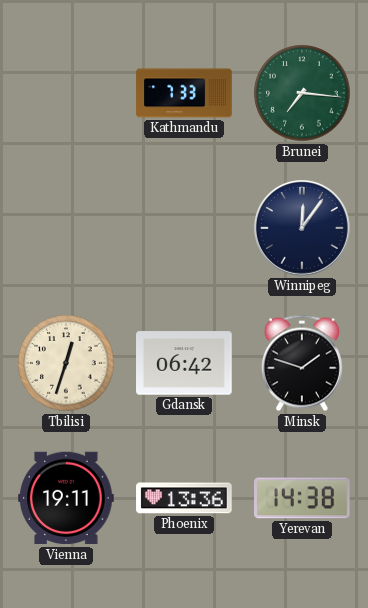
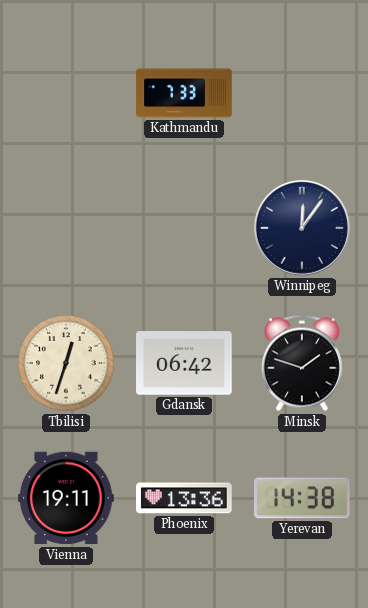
Brunei: 7:16 -> none (302, 93)
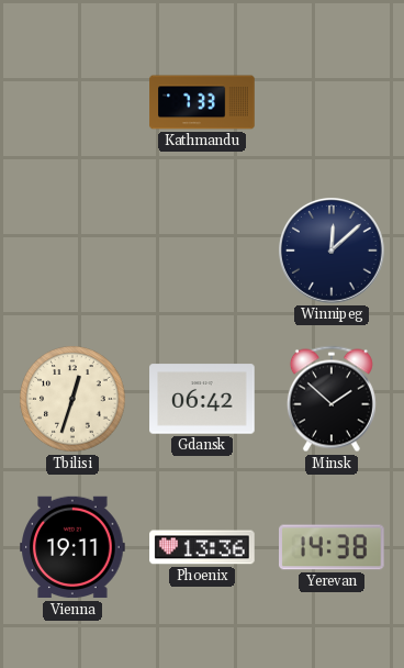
Winnipeg: 12:06 -> 12:08 (333, 252)
Minsk: 1:48 -> 1:52 (332, 399)
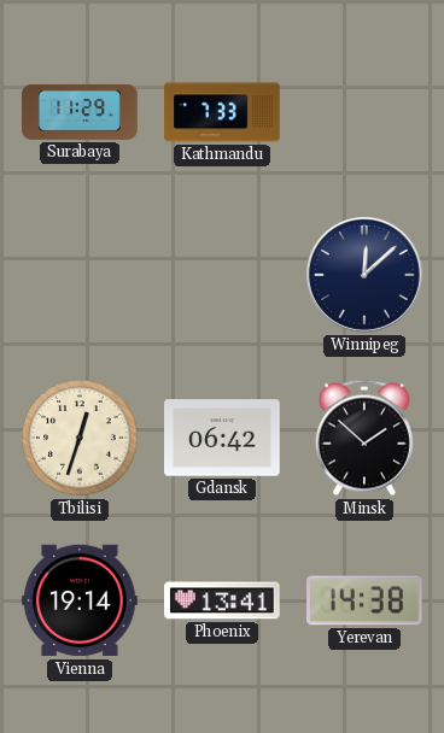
Surabaya: none -> 11:29 (80, 112)
Vienna: 19:11 -> 19:14 (80, 600)
Phoenix: 13:36 -> 13:41 (222, 600)
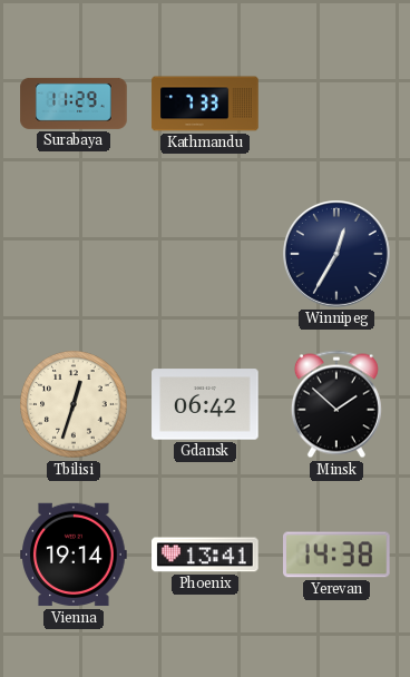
Winnipeg: 12:08 -> 12:35 (338, 255)
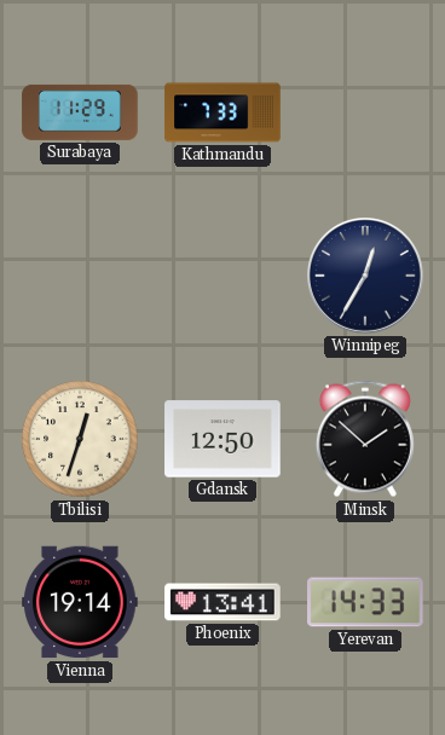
Gdansk: 06:42 -> 12:50 (223, 439)
Yerevan: 14:38 -> 14:33 (365, 602)
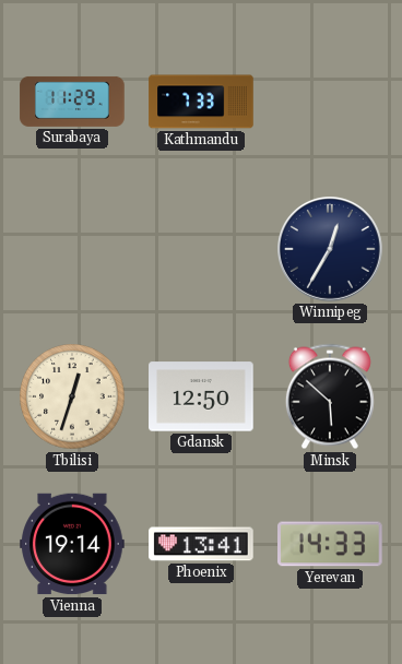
Minsk: 1:52 -> 5:52 (330, 396)
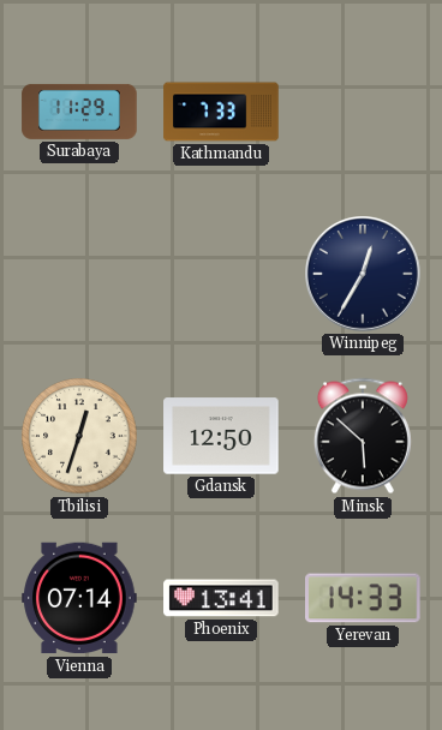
Vienna: 19:14 -> 07:14 (79, 598)
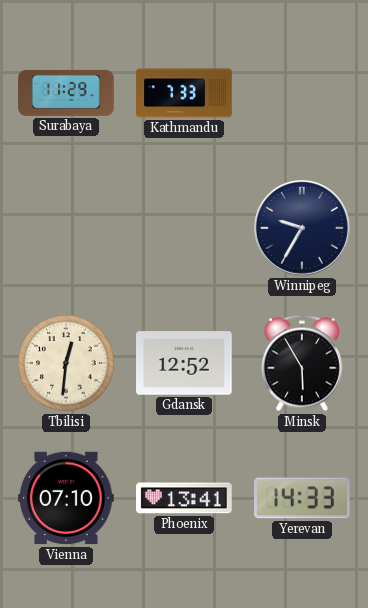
Winnipeg: 12:35 -> 9:35 (303, 229)
Tbilisi: 12:33 -> 12:31 (66, 363)
Gdansk: 12:50 -> 12:52 (184, 363)
Minsk: 5:52 -> 5:55 (302, 363)
Vienna: 07:14 -> 07:10 (66, 498)
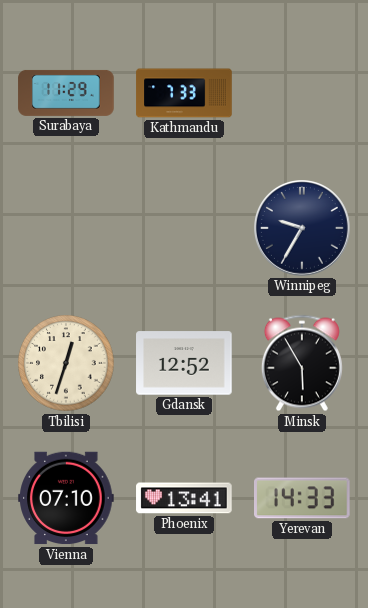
Tbilisi: 12:31 -> 12:33 (66, 363)
